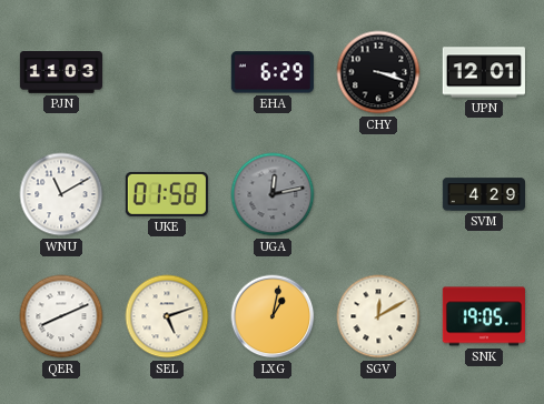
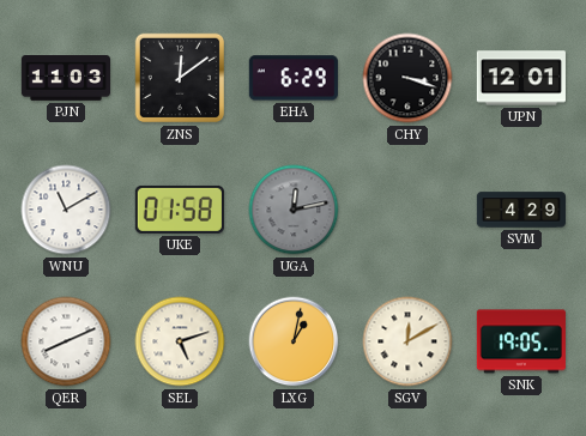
ZNS: none -> 12:09 (180, 78)
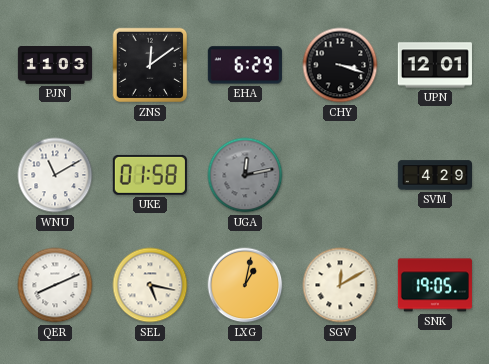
SEL: 5:12 -> 5:17 (150, 285)
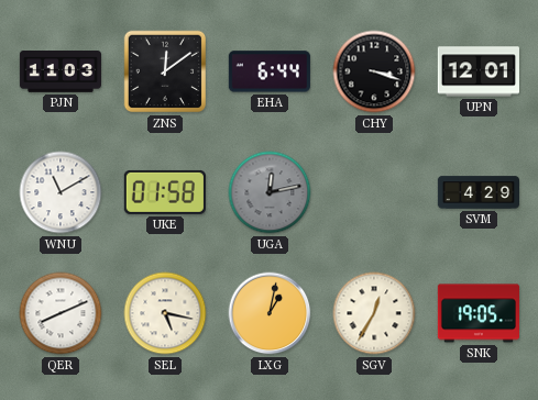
EHA: 6:29 -> 6:44 (270, 71)
SGV: 12:10 -> 12:35 (374, 313)
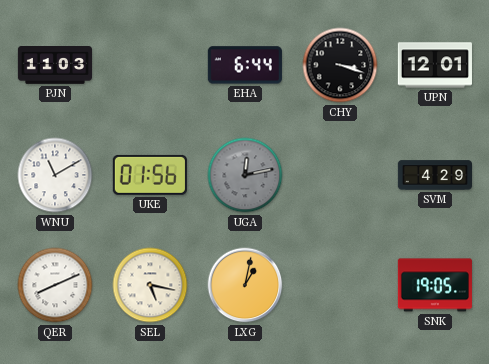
ZNS: 12:09 -> none (165, 71)
UKE: 01:58 -> 01:56 (150, 175)
SGV: 12:35 -> none (374, 313)
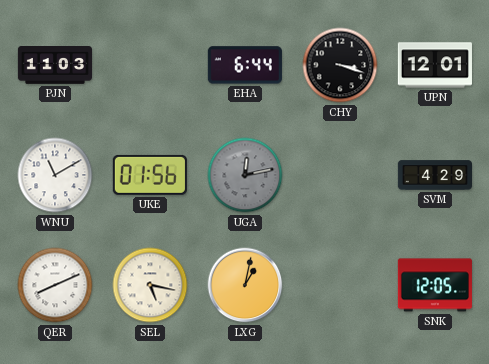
SNK: 19:05 -> 12:05 (434, 285)
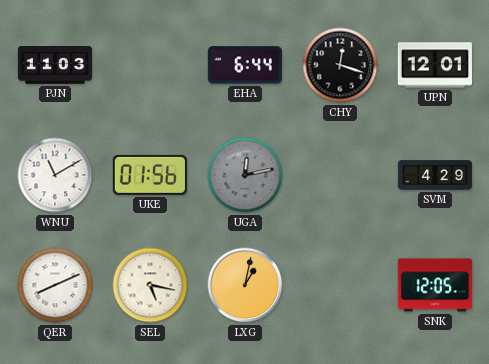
CHY: 3:18 -> 12:18 (340, 65)
